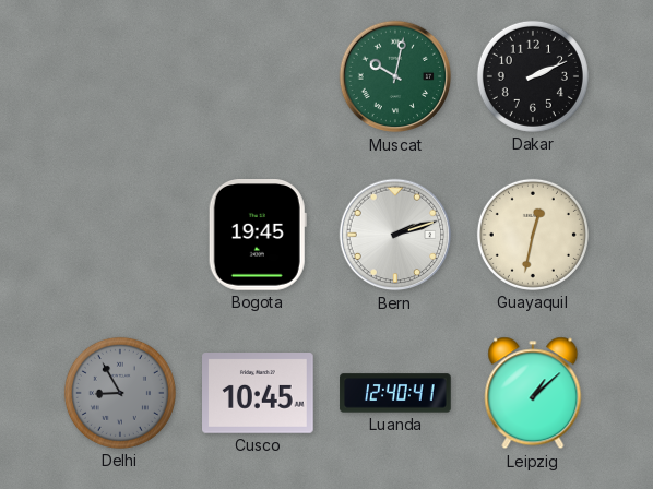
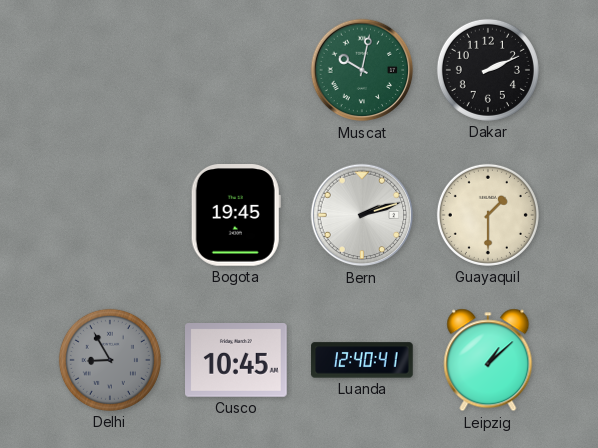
Guayaquil: 12:32 -> 1:30 (488, 215)
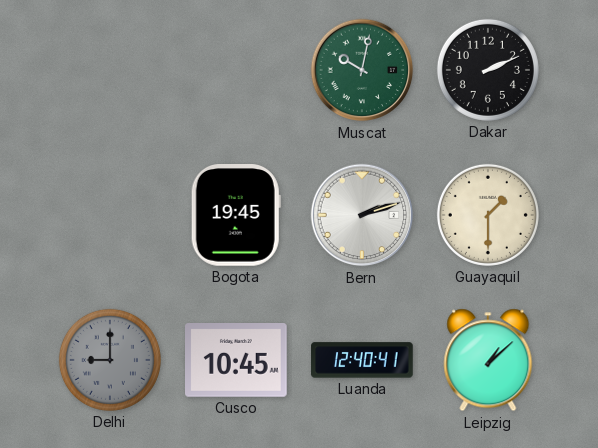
Delhi: 8:55 -> 9:00 (110, 360)
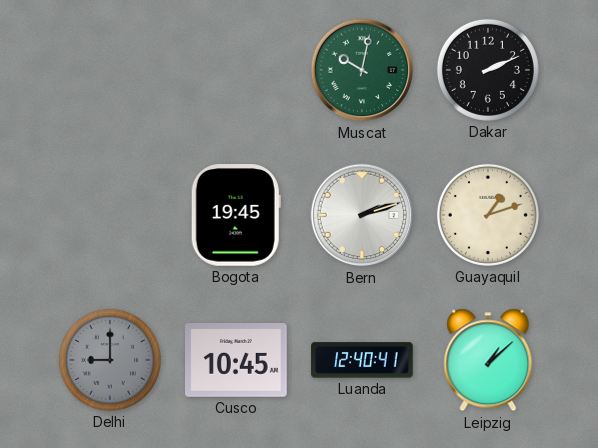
Guayaquil: 1:30 -> 1:12 (488, 215)
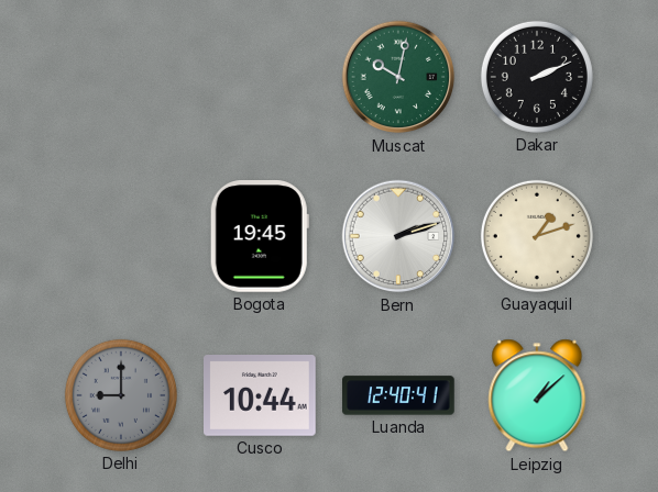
Cusco: 10:45 -> 10:44 (260, 396)
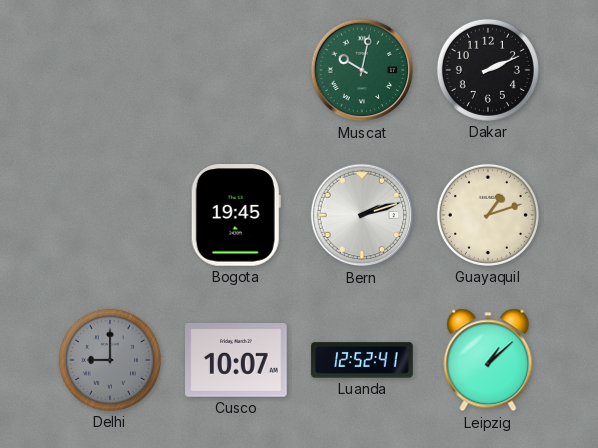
Cusco: 10:44 -> 10:07 (236, 361)
Luanda: 12:40 -> 12:52 (362, 360)
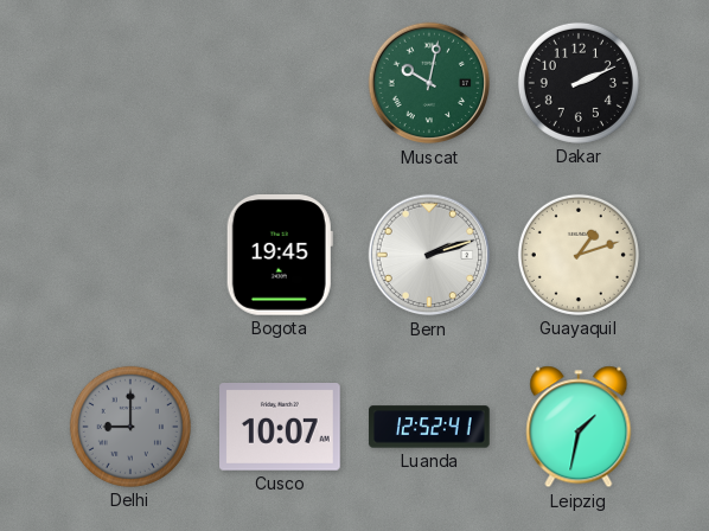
Leipzig: 1:08 -> 1:32 (579, 427)
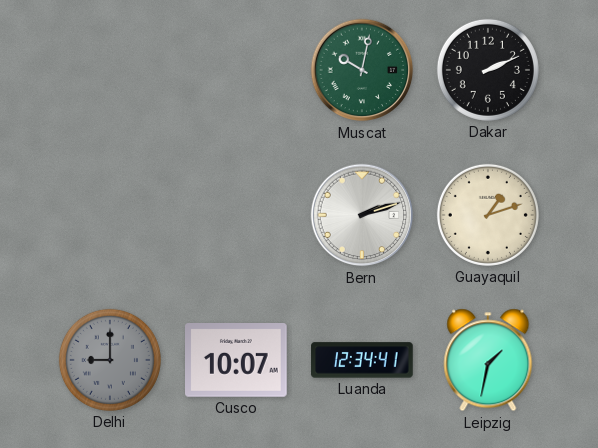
Bogota: 19:45 -> none (280, 256)
Luanda: 12:52 -> 12:34 (362, 360)
